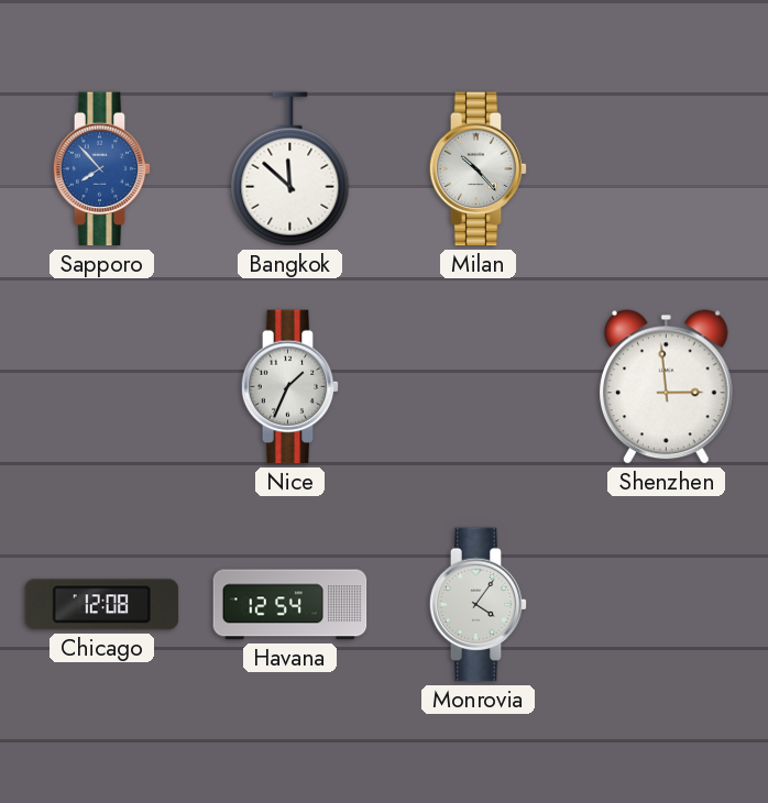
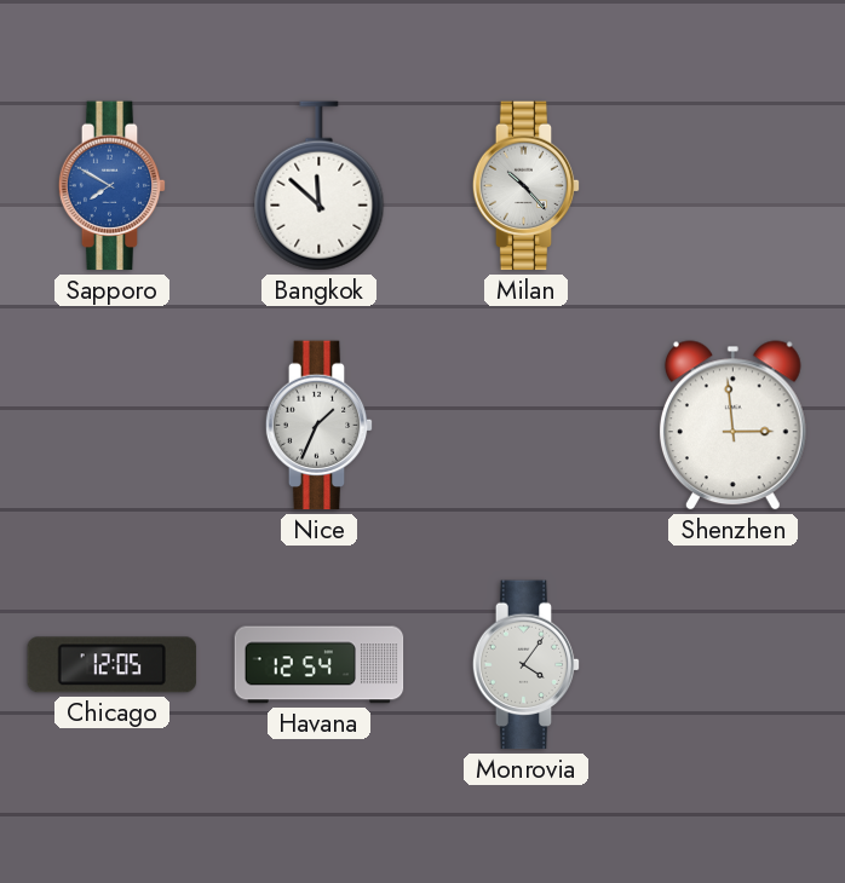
Sapporo: 7:53 -> 7:50 (113, 186)
Chicago: 12:08 -> 12:05 (113, 665)
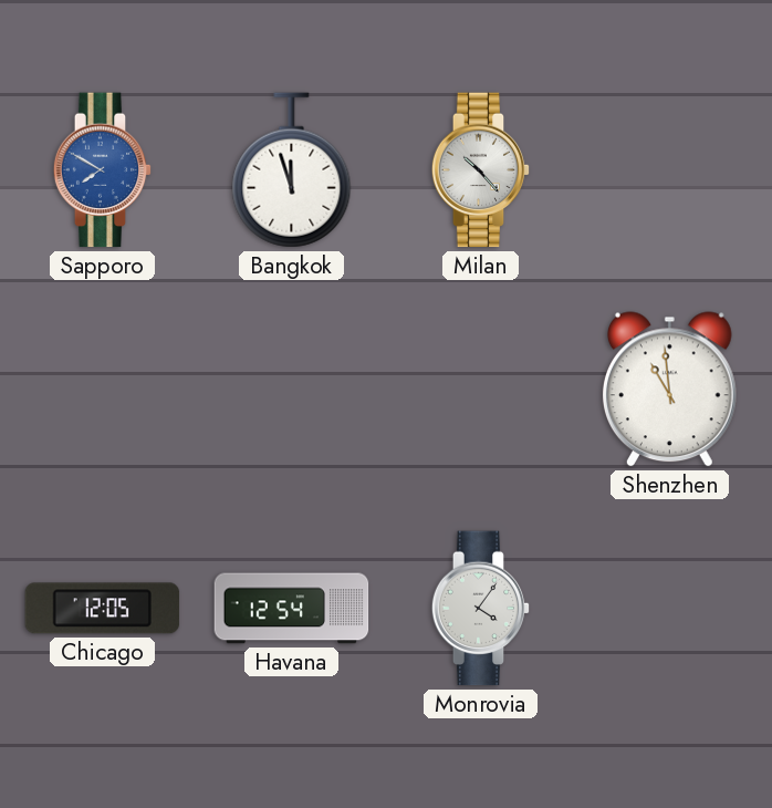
Bangkok: 11:52 -> 11:57 (292, 170)
Nice: 1:34 -> none (320, 426)
Shenzhen: 2:59 -> 10:59 (669, 390)
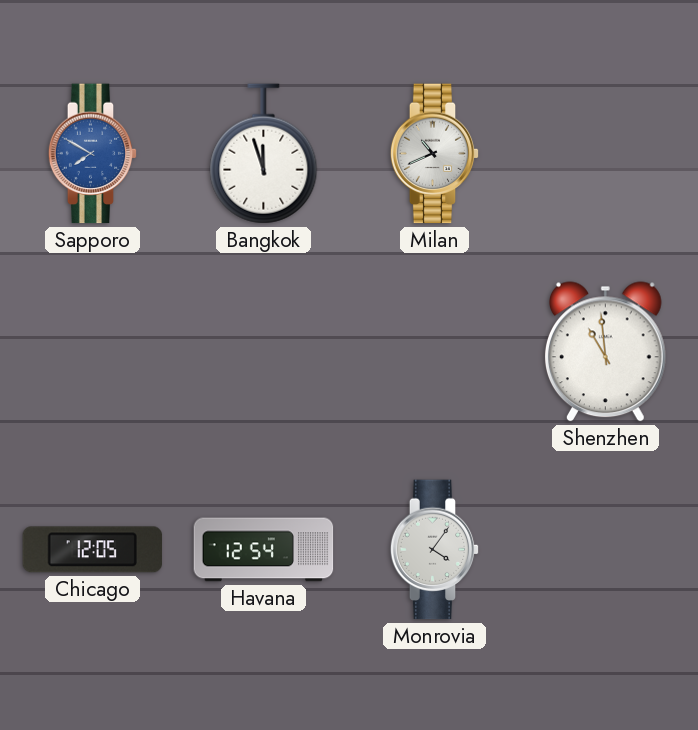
Milan: 10:23 -> 10:41 (435, 154)
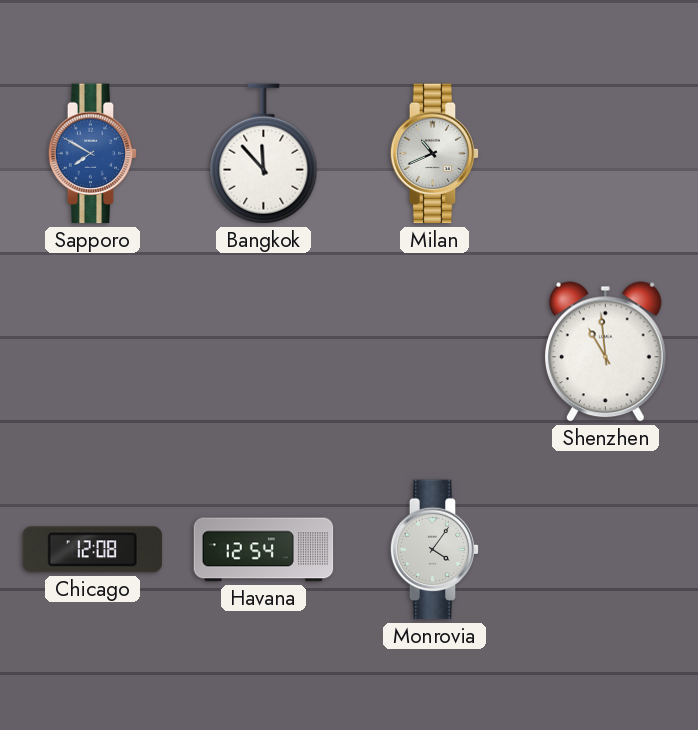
Bangkok: 11:57 -> 11:53 (264, 154)
Chicago: 12:05 -> 12:08 (93, 550)
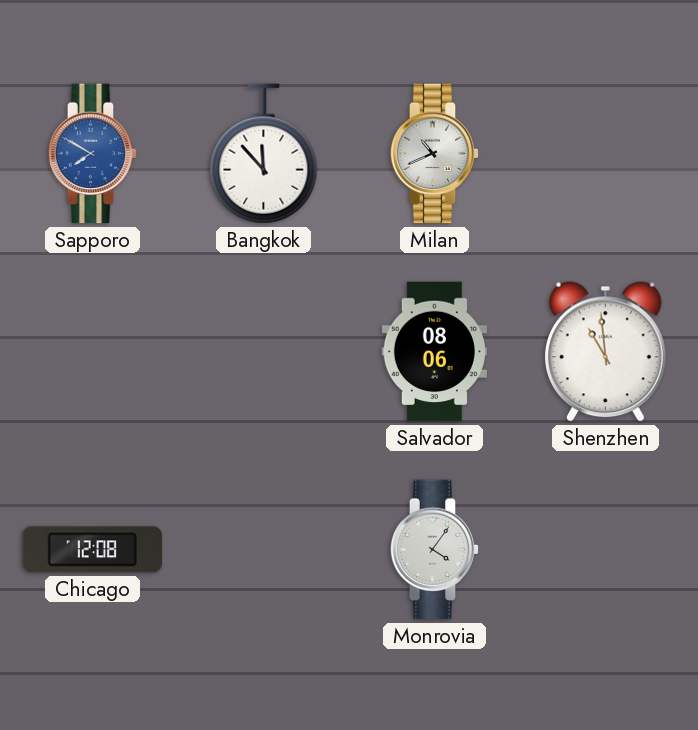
Salvador: none -> 08:06 (434, 352)
Havana: 12:54 -> none (264, 550)
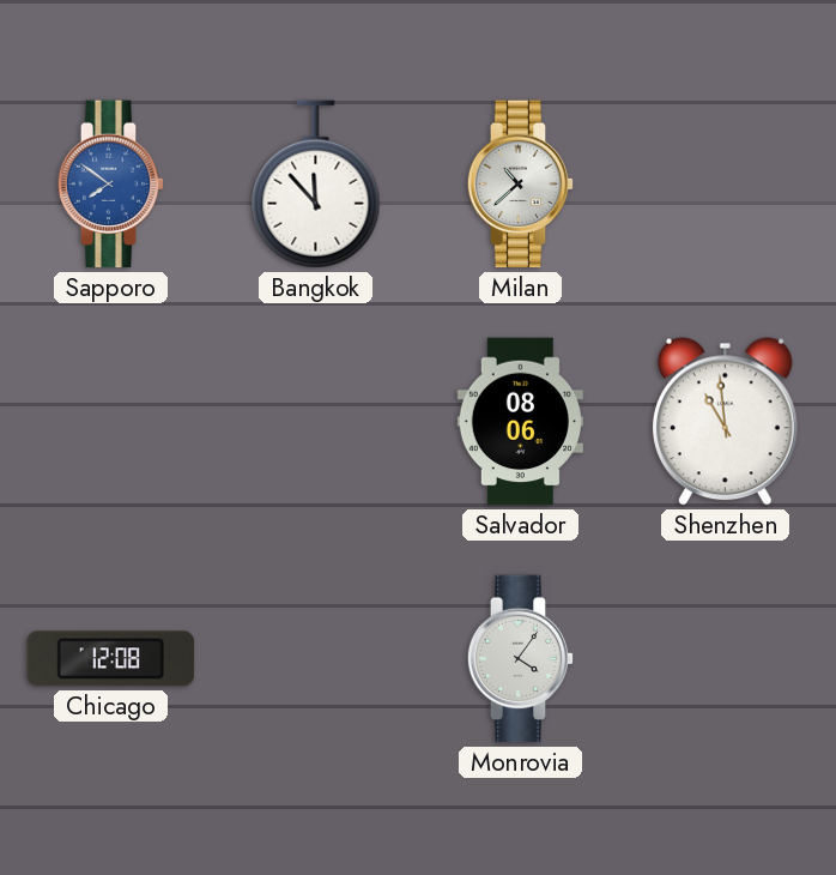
Sapporo: 7:50 -> 7:51 (111, 185)
Milan: 10:41 -> 10:38 (521, 185)
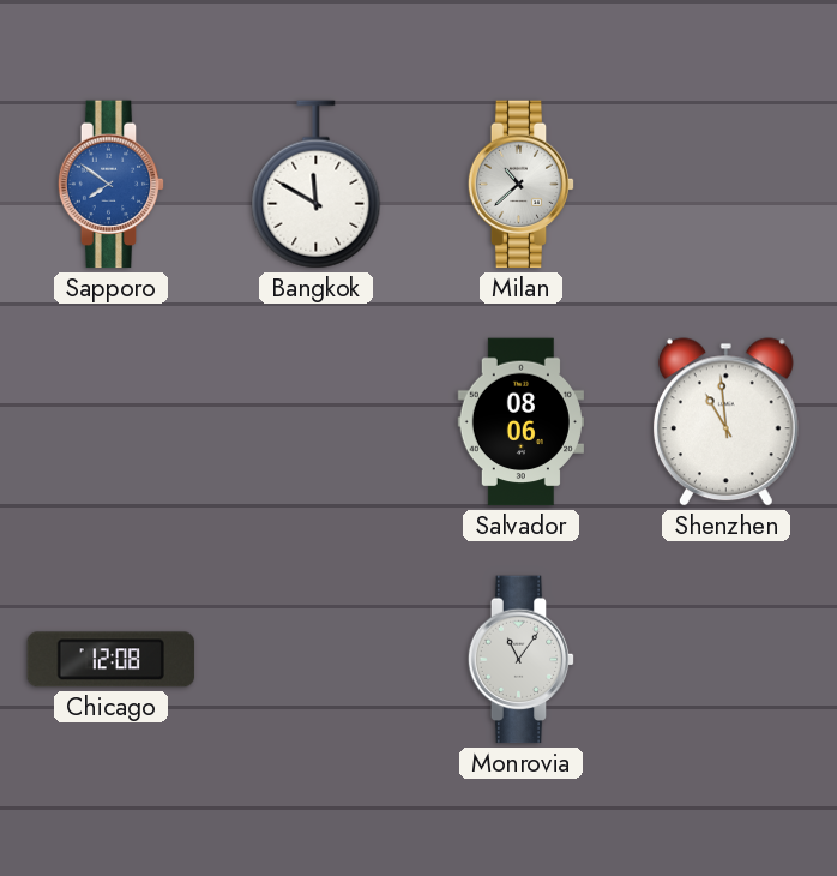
Bangkok: 11:53 -> 11:50 (317, 185)
Monrovia: 4:06 -> 11:06 (522, 660)
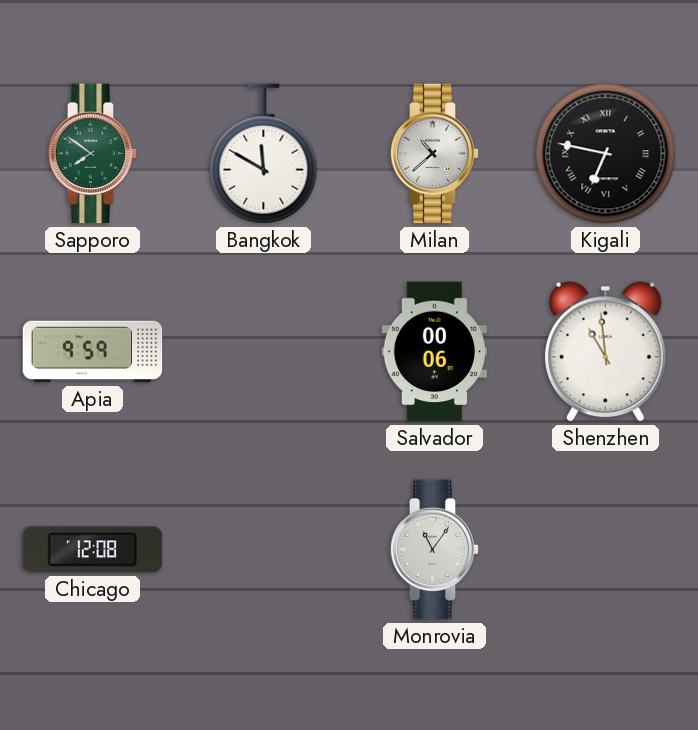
Sapporo dial: blue -> green (93, 154)
Kigali: none -> 6:47 (606, 154)
Apia: none -> 9:59 (93, 352)
Salvador: 08:06 -> 00:06 (434, 352)
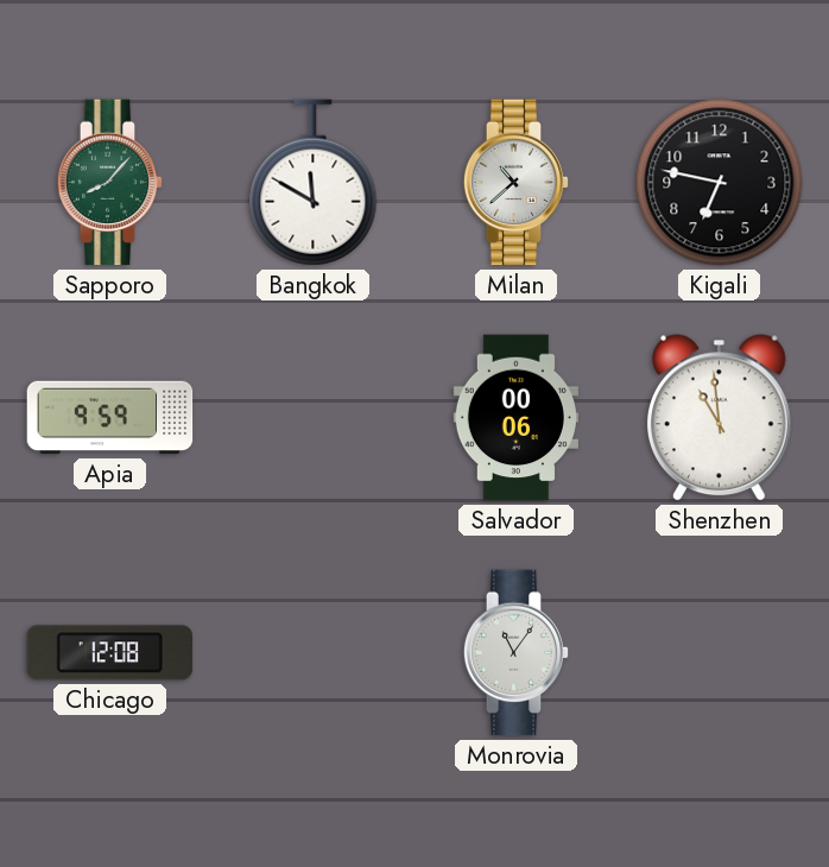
Sapporo: 7:51 -> 8:07 (110, 183)
Kigali numerals: Roman -> Arabic (720, 183)
